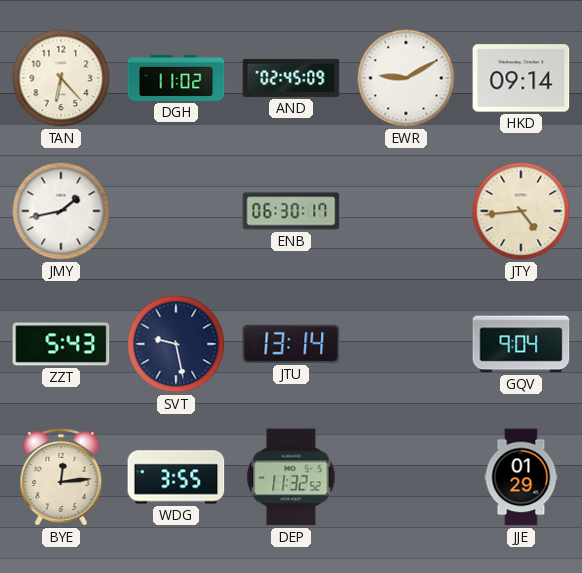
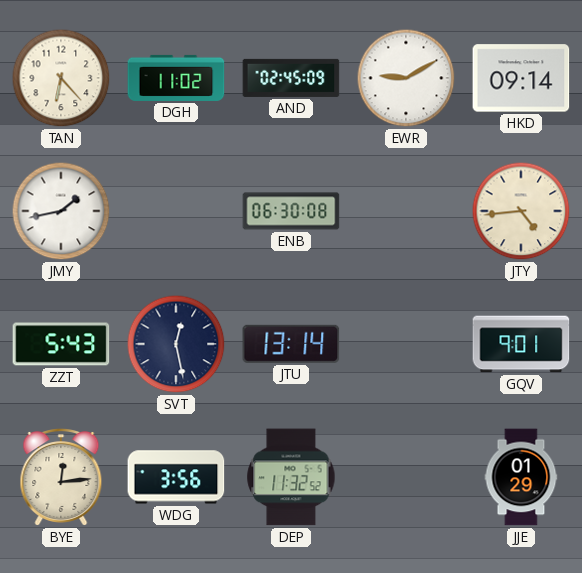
ENB: 06:30:17 -> 06:30:08 (291, 211)
SVT: 9:28 -> 12:28 (176, 344)
GQV: 9:04 -> 9:01 (521, 344)
WDG: 3:55 -> 3:56 (176, 477)
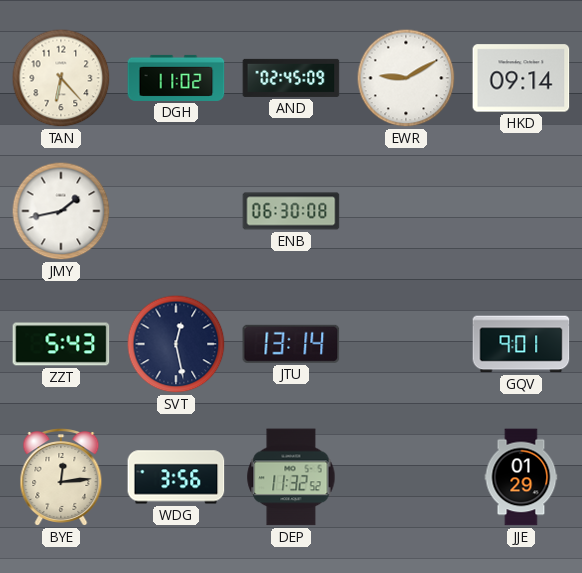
JTY: 4:44 -> none (521, 211)
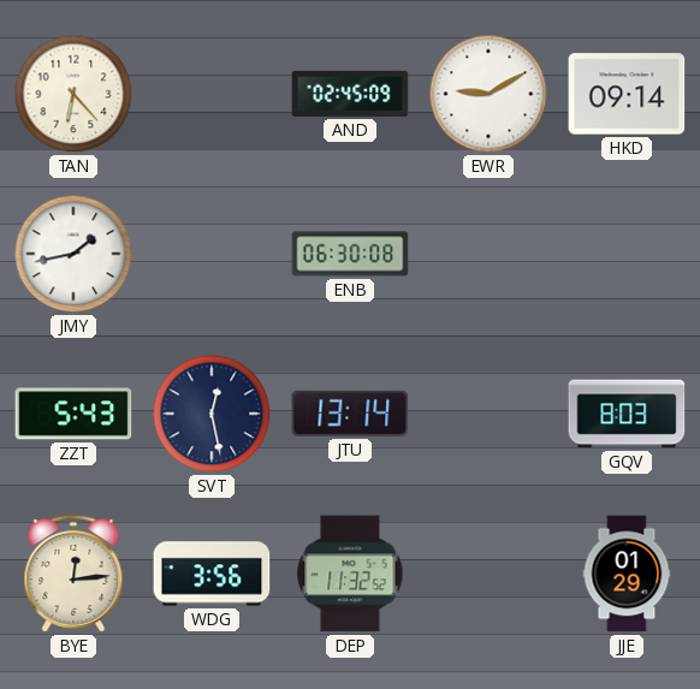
DGH: 11:02 -> none (176, 78)
GQV: 9:01 -> 8:03 (627, 414)
